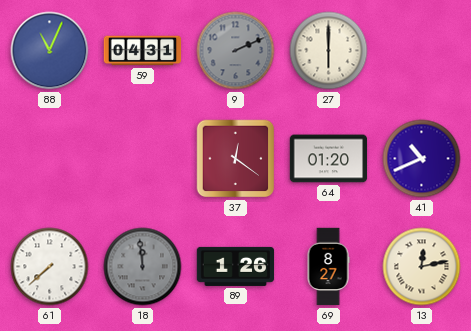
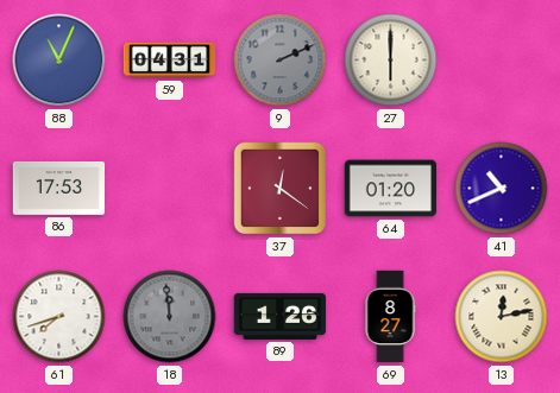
86: none -> 17:53 (59, 188)
61: 7:38 -> 7:42 (59, 317)
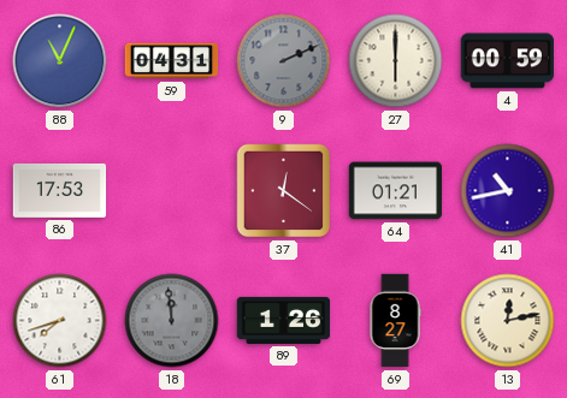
4: none -> 00:59 (507, 61)
64: 01:20 -> 01:21 (396, 191)
41: 10:41 -> 10:43 (508, 191)
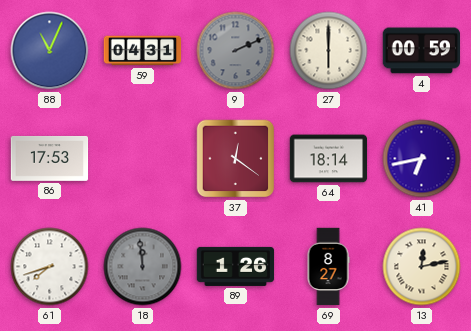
64: 01:21 -> 18:14 (329, 159)
41: 10:43 -> 6:43 (422, 159)
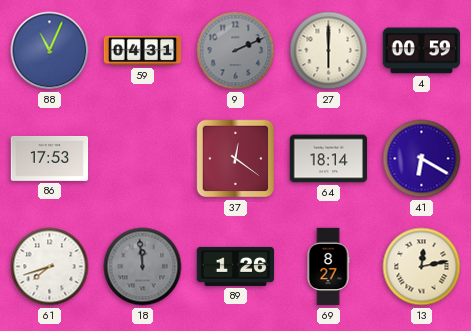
41: 6:43 -> 6:20 (422, 159)
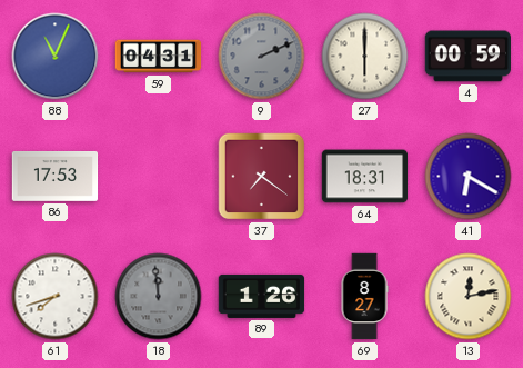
37: 12:21 -> 7:21 (262, 177)
64: 18:14 -> 18:31 (365, 177)
